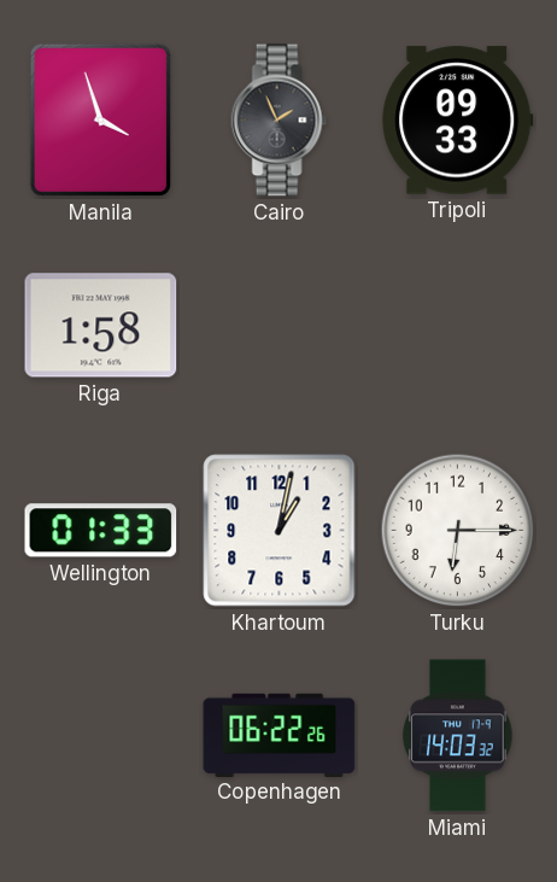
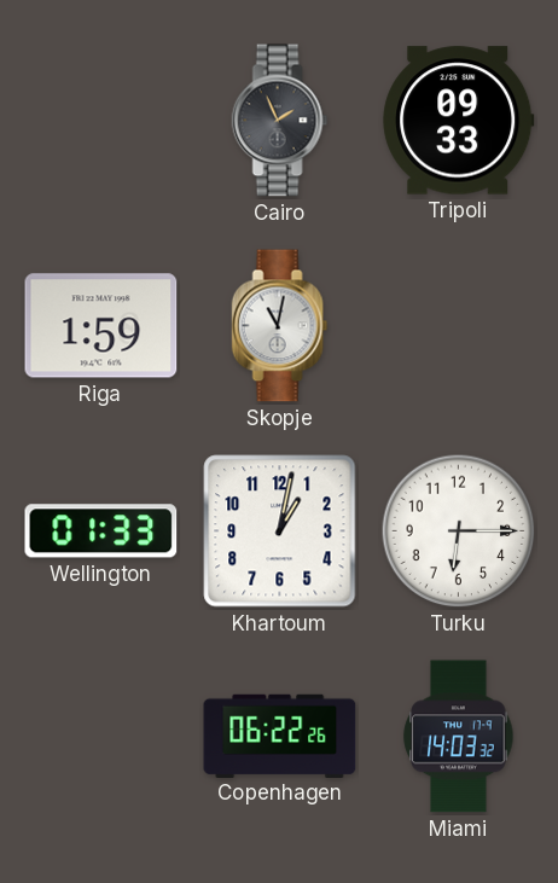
Manila: 3:57 -> none (100, 119)
Riga: 1:58 -> 1:59 (101, 326)
Skopje: none -> 11:02 (280, 326)
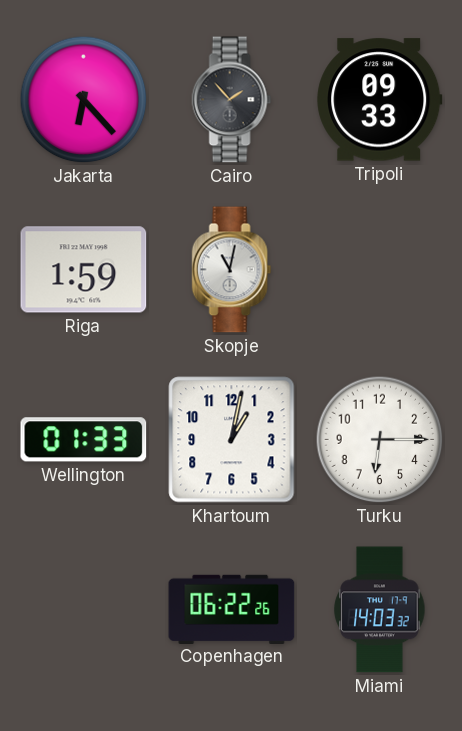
Jakarta: none -> 6:23 (84, 100)
Cairo: 1:56 -> 1:53 (232, 100)
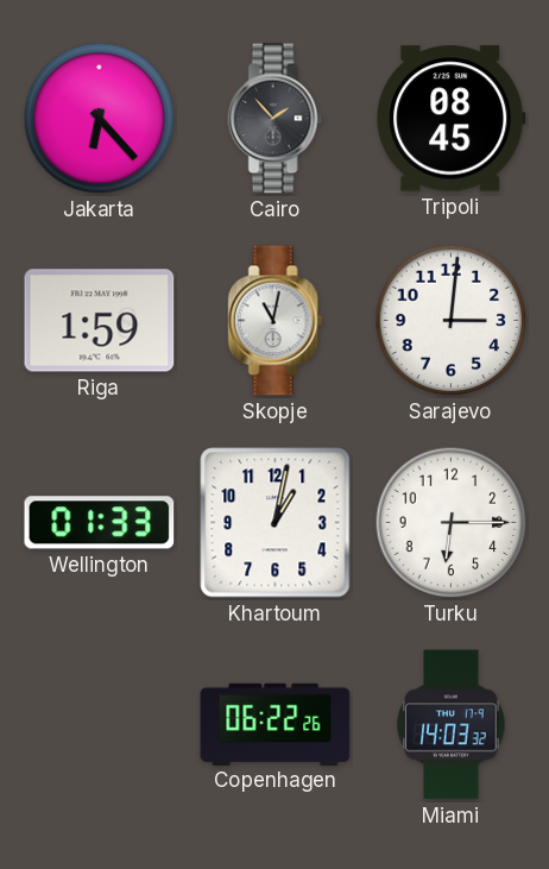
Tripoli: 09:33 -> 08:45 (452, 119)
Sarajevo: none -> 3:01 (452, 321)
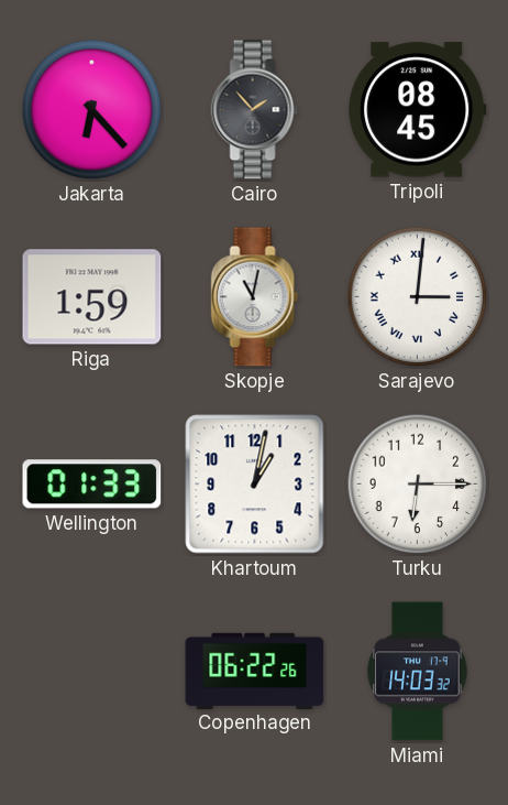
Sarajevo numerals: Arabic -> Roman (418, 297)
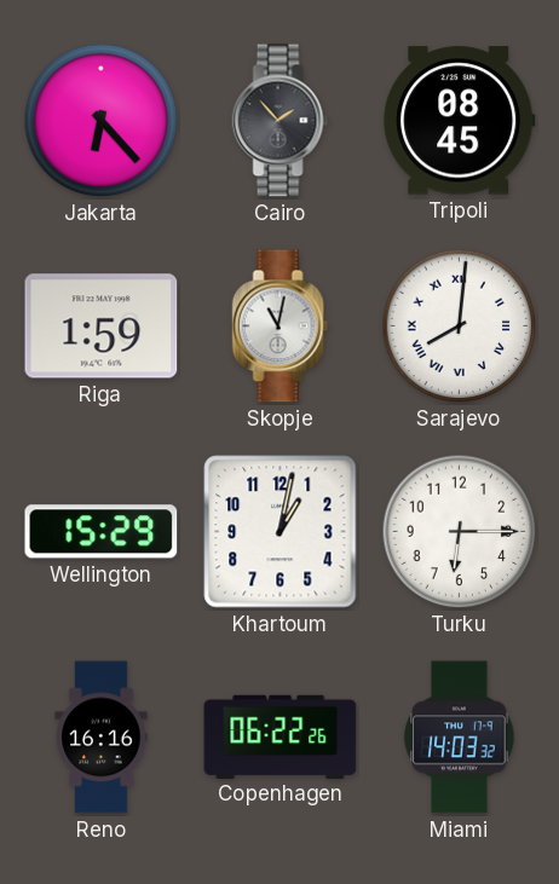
Sarajevo: 3:01 -> 8:01 (460, 327)
Wellington: 01:33 -> 15:29 (102, 532)
Reno: none -> 16:16 (102, 738)
